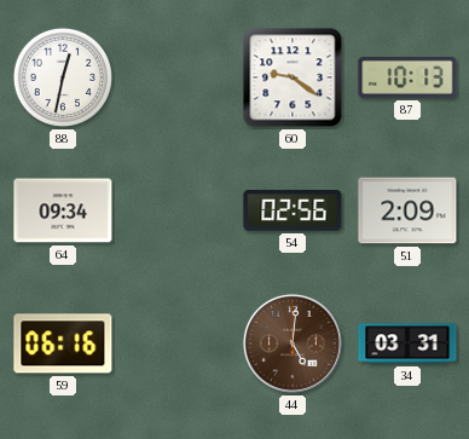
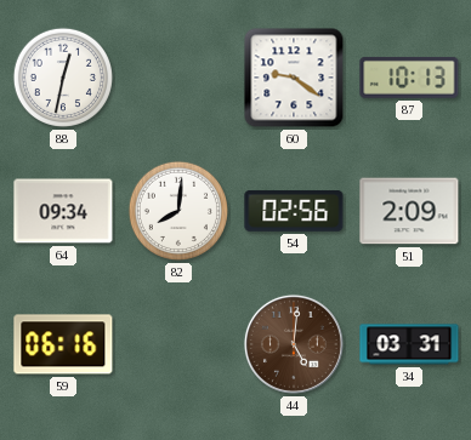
82: none -> 8:01 (178, 211)
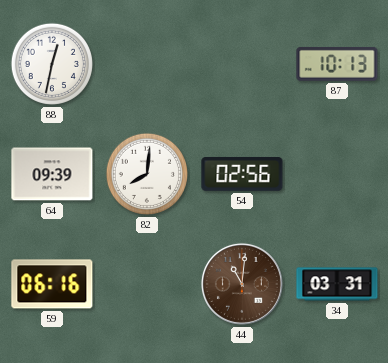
60: 9:21 -> none (294, 78)
64: 09:34 -> 09:39 (52, 174)
51: 2:09 -> none (409, 211)
44: 5:01 -> 11:01 (242, 284)
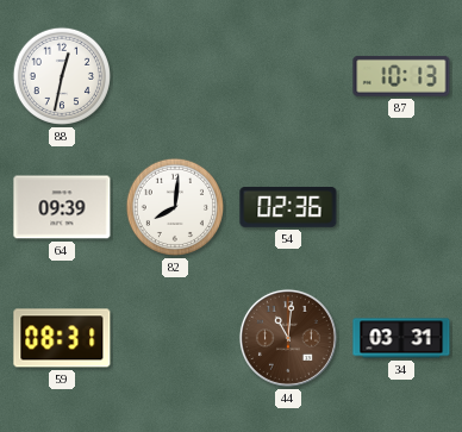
54: 02:56 -> 02:36 (288, 207)
59: 06:16 -> 08:31 (62, 338)
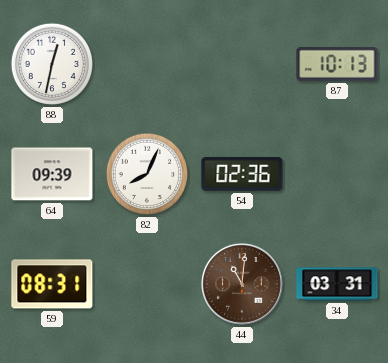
82: 8:01 -> 8:04 (147, 174)
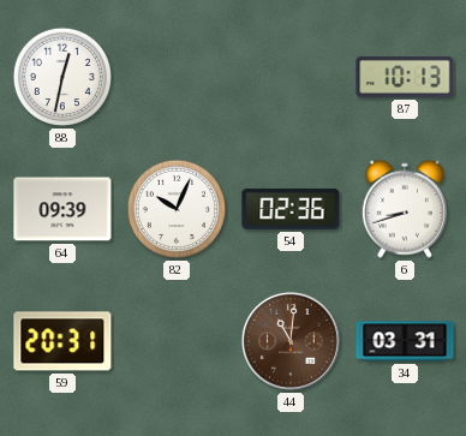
82: 8:04 -> 10:04 (177, 209)
6: none -> 8:42 (405, 209)
59: 08:31 -> 20:31 (62, 341)
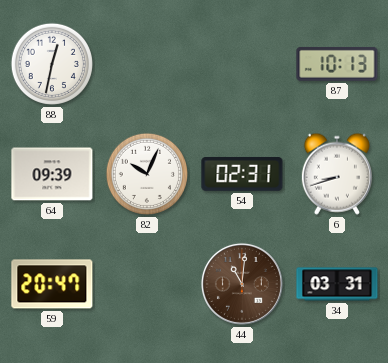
54: 02:36 -> 02:31 (242, 174)
59: 20:31 -> 20:47 (52, 284)
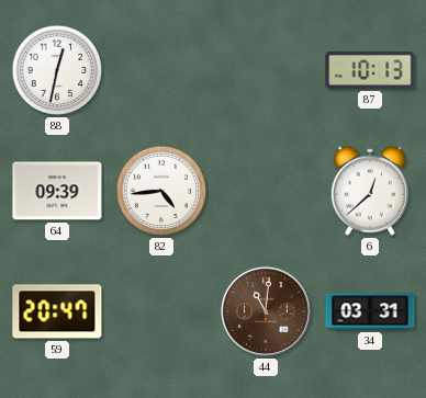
82: 10:04 -> 4:44 (161, 191)
54: 02:31 -> none (242, 174)
6: 8:42 -> 12:38 (370, 191)
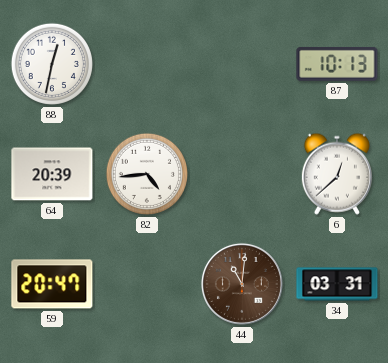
64: 09:39 -> 20:39 (52, 174)
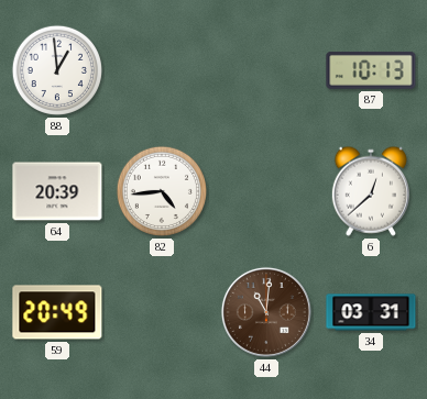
88: 12:32 -> 12:59 (57, 70)
59: 20:47 -> 20:49 (57, 312)
